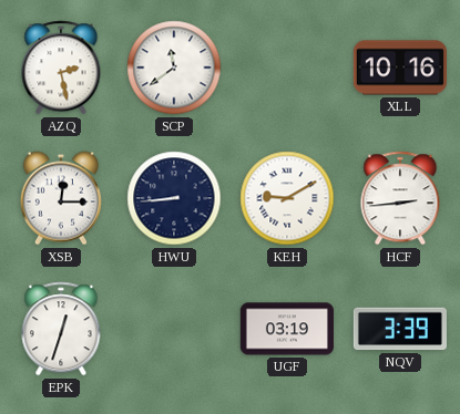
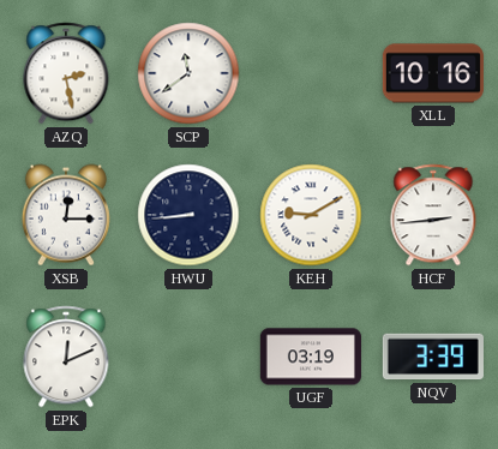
EPK: 12:33 -> 12:11 (66, 357)
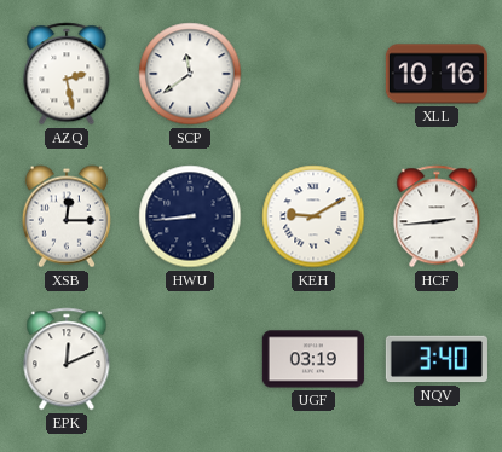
NQV: 3:39 -> 3:40 (437, 359)
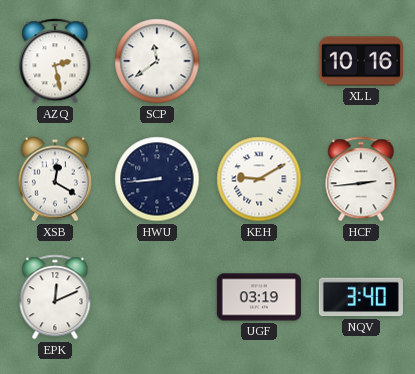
XSB: 12:15 -> 12:20 (55, 179)
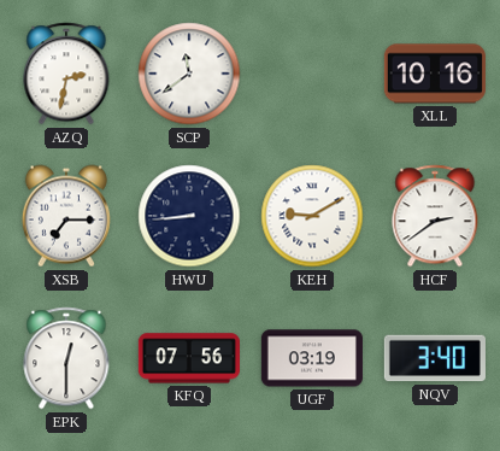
AZQ: 2:28 -> 2:32 (66, 74)
XSB: 12:20 -> 7:15 (66, 216)
HCF: 2:44 -> 2:39 (435, 216)
EPK: 12:11 -> 12:30 (66, 358)
KFQ: none -> 07:56 (189, 358)
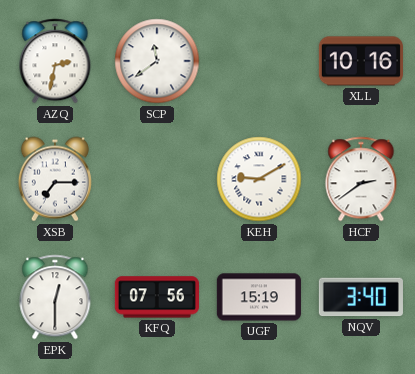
HWU: 8:44 -> none (189, 216)
UGF: 03:19 -> 15:19 (259, 297)
